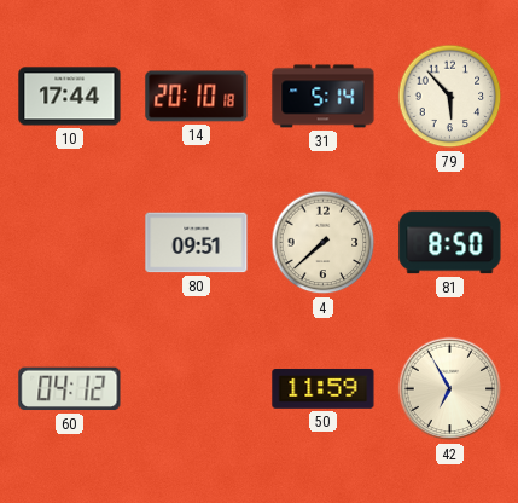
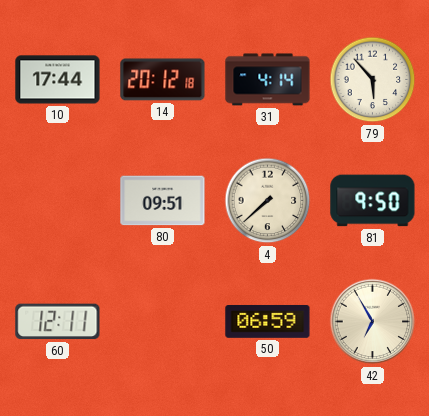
14: 20:10 -> 20:12 (163, 80)
31: 5:14 -> 4:14 (268, 80)
81: 8:50 -> 9:50 (373, 201)
60: 04:12 -> 12:11 (58, 322)
50: 11:59 -> 06:59 (268, 321)
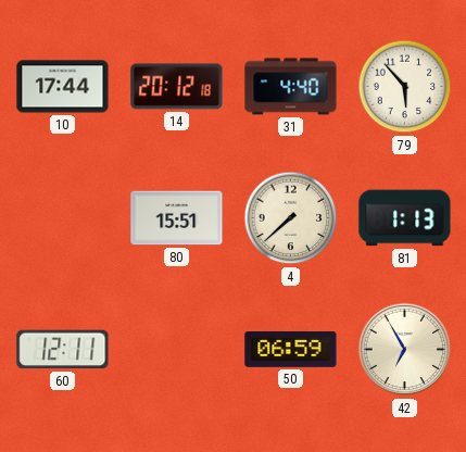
31: 4:14 -> 4:40 (291, 87)
80: 09:51 -> 15:51 (177, 218)
81: 9:50 -> 1:13 (405, 218)
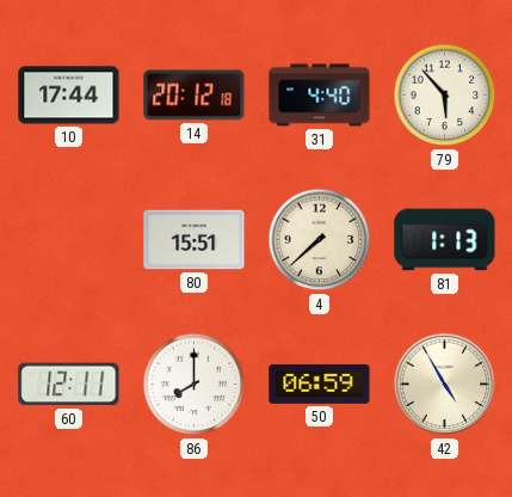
86: none -> 8:00 (195, 385)
42: 6:55 -> 4:55 (445, 385)
